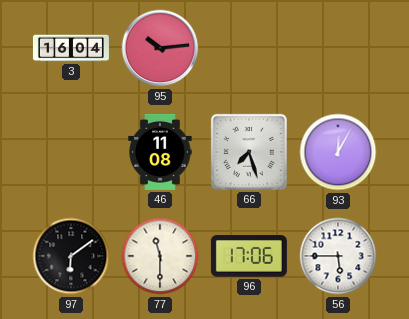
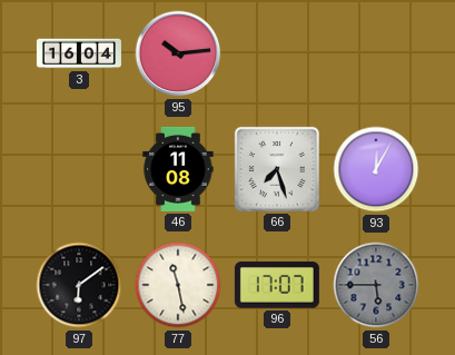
77: 11:30 -> 11:28 (178, 285)
96: 17:06 -> 17:07 (277, 285)
56 dial: white -> grey (376, 285)
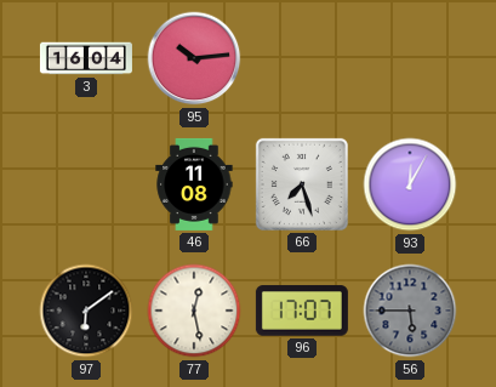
77: 11:28 -> 12:28 (194, 311)
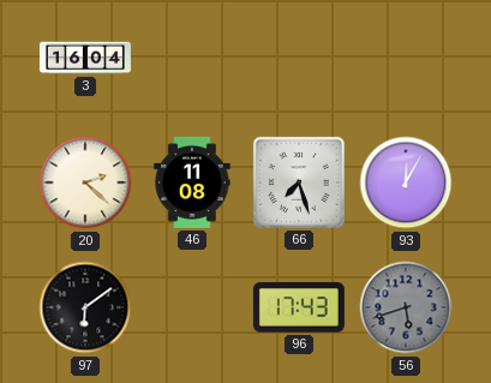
95: 10:14 -> none (194, 58)
20: none -> 2:22 (85, 182)
77: 12:28 -> none (194, 311)
96: 17:07 -> 17:43 (299, 307)
56: 5:45 -> 5:42 (406, 307)
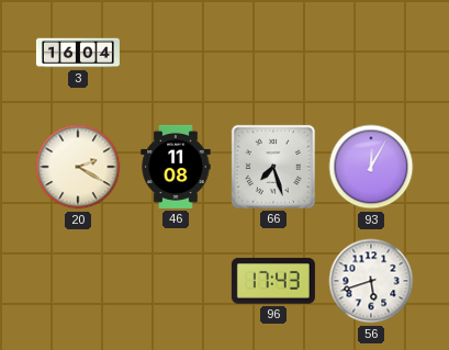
20: 2:22 -> 2:20 (78, 167)
97: 6:09 -> none (85, 307)
56 dial: grey -> white (371, 281)
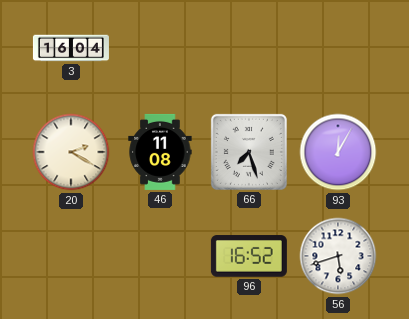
96: 17:43 -> 16:52 (249, 256)
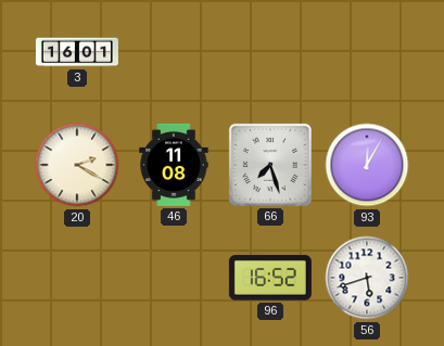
3: 16:04 -> 16:01 (77, 52)
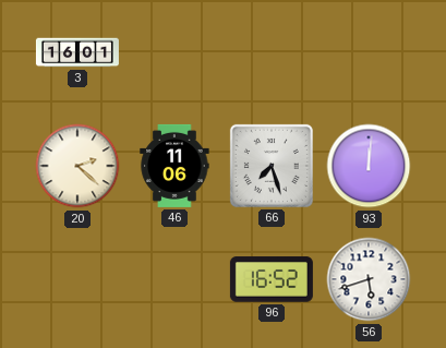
20: 2:20 -> 2:22 (77, 166)
46: 11:08 -> 11:06 (174, 166)
93: 12:05 -> 12:01 (369, 166)
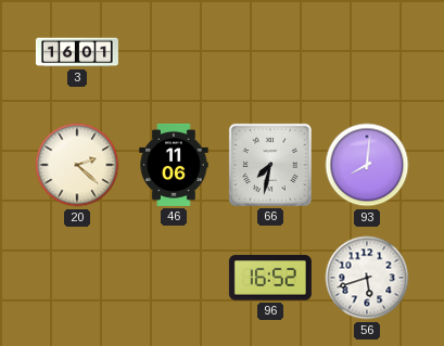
66: 7:27 -> 7:32 (270, 165)
93: 12:01 -> 8:01 (367, 165)
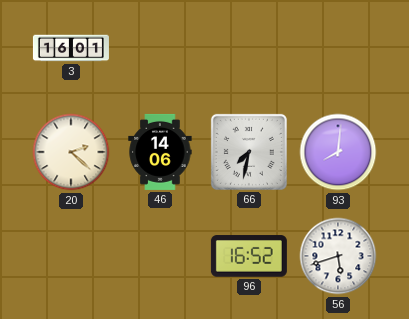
46: 11:06 -> 14:06 (160, 152)
